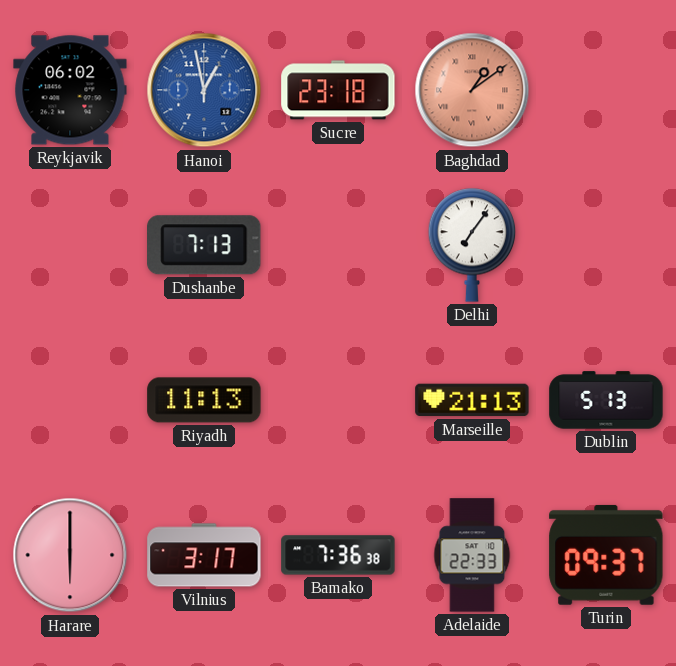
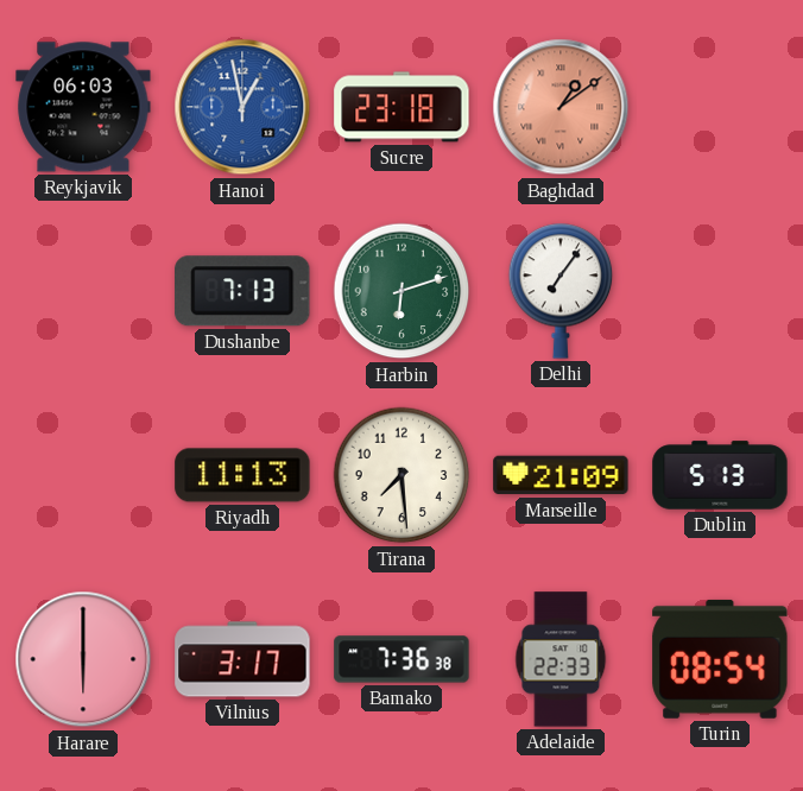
Reykjavik: 06:02 -> 06:03 (83, 107)
Harbin: none -> 6:12 (401, 291)
Tirana: none -> 7:29 (401, 475)
Marseille: 21:13 -> 21:09 (561, 475)
Turin: 09:37 -> 08:54 (720, 659)
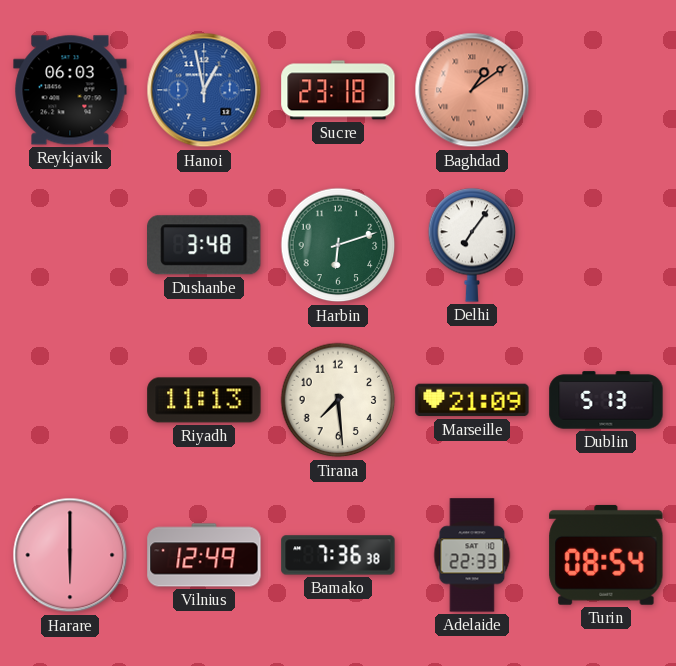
Dushanbe: 7:13 -> 3:48 (204, 245)
Vilnius: 3:17 -> 12:49 (204, 555)
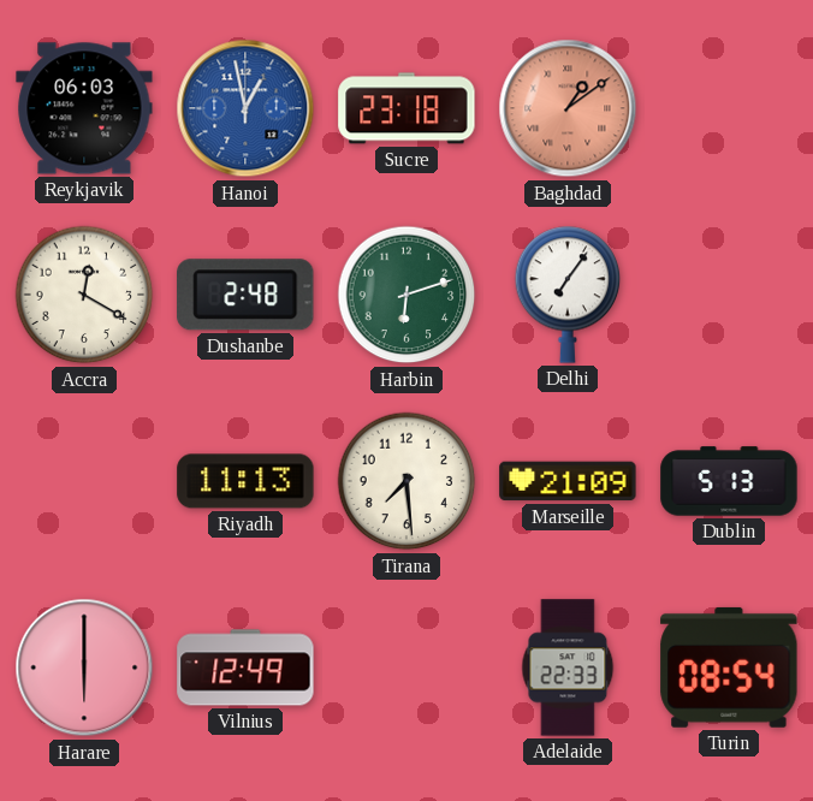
Accra: none -> 12:20 (84, 295)
Dushanbe: 3:48 -> 2:48 (245, 295)
Bamako: 7:36 -> none (338, 555)
